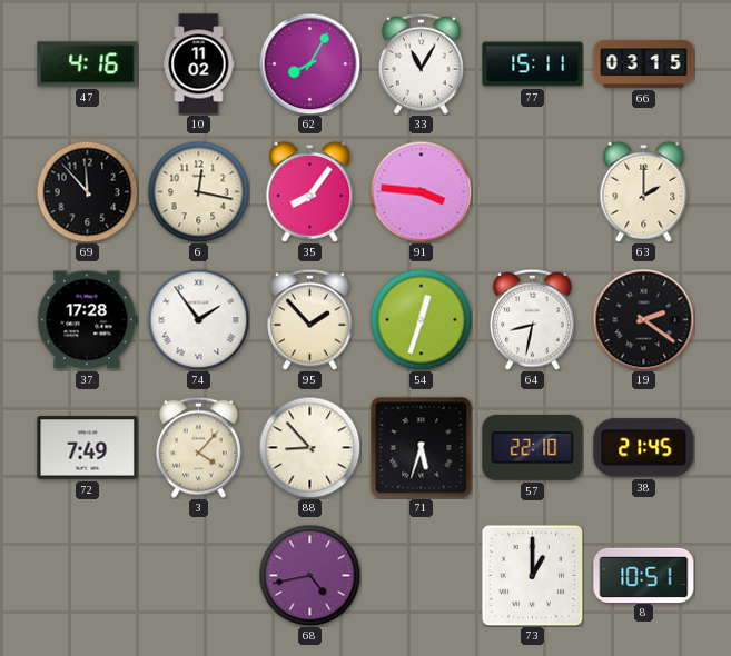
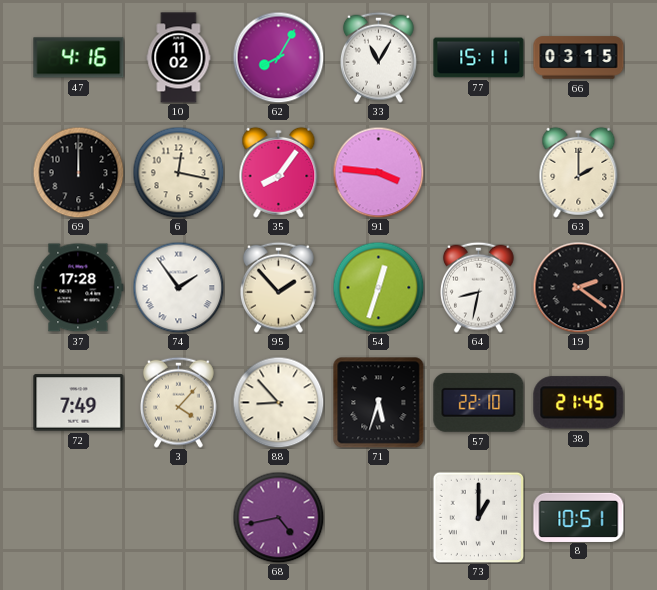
69: 11:53 -> 12:00 (78, 172)
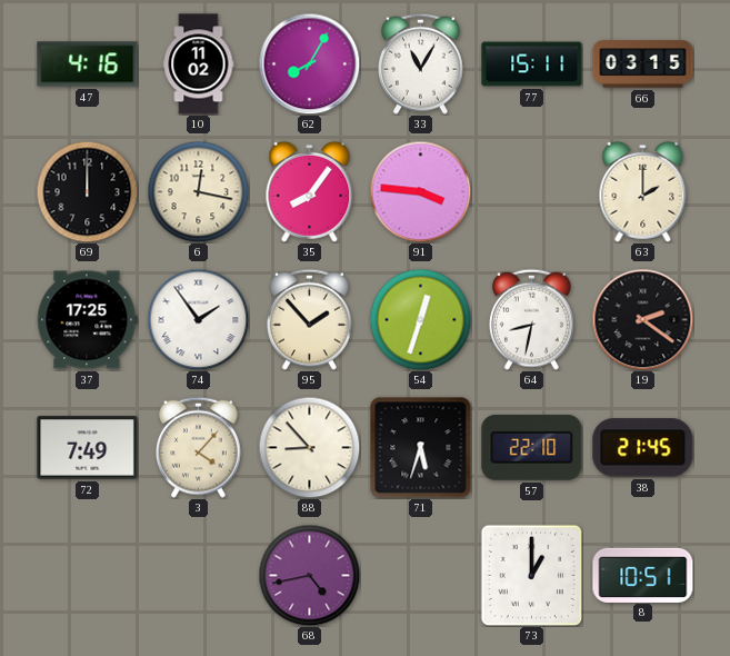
37: 17:28 -> 17:25 (88, 320)
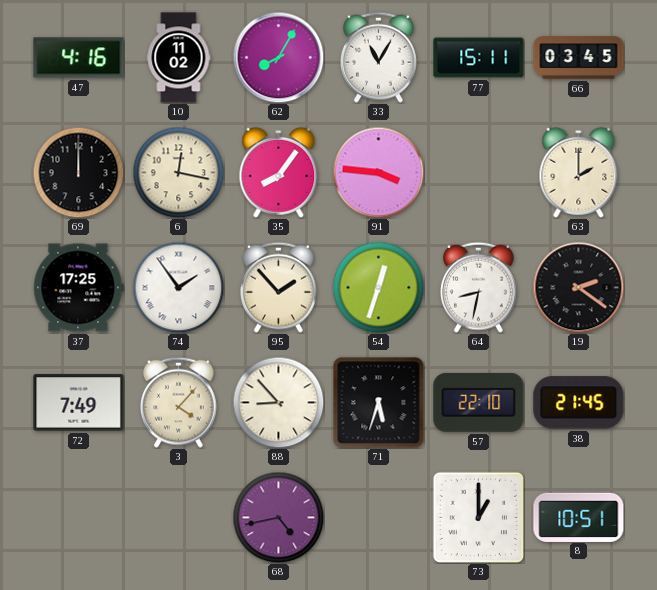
66: 03:15 -> 03:45 (579, 58)
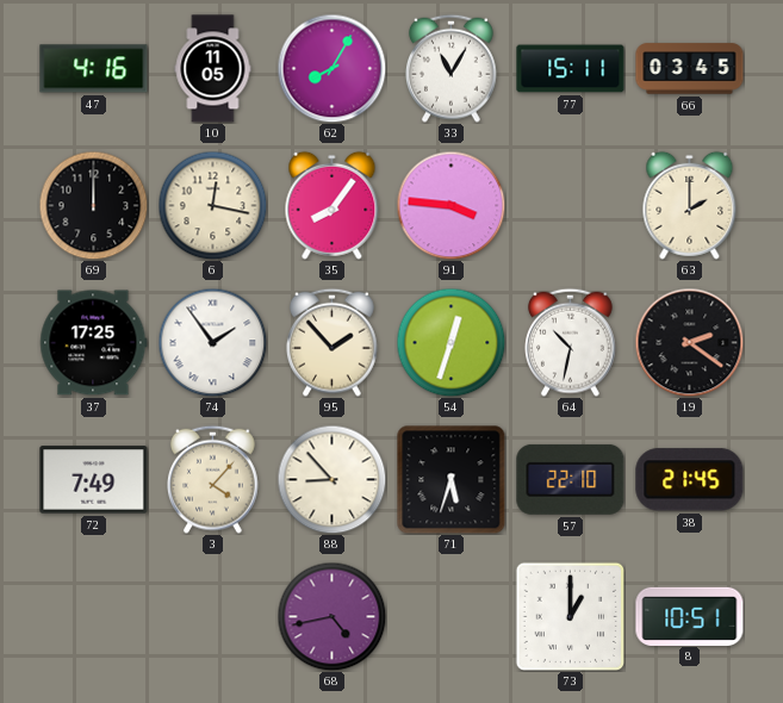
10: 11:02 -> 11:05 (213, 69)
64: 8:32 -> 10:32 (571, 342)
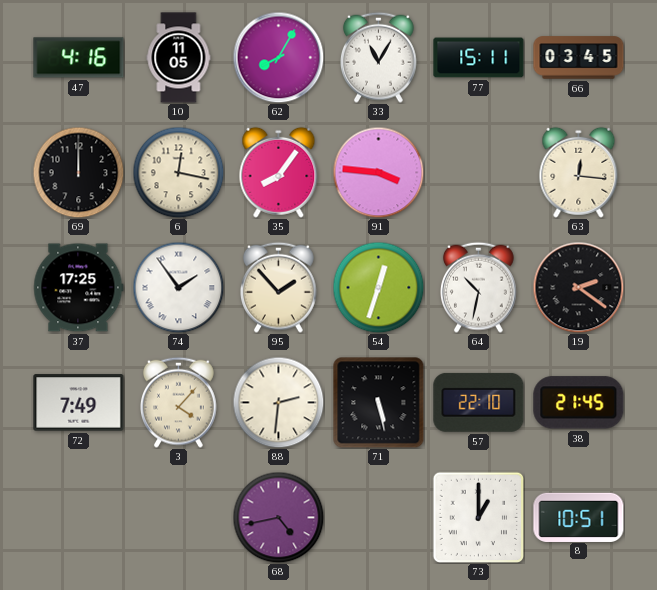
63: 2:00 -> 12:16 (579, 172)
88: 8:53 -> 2:31 (278, 402)
71: 5:33 -> 5:28 (379, 403)
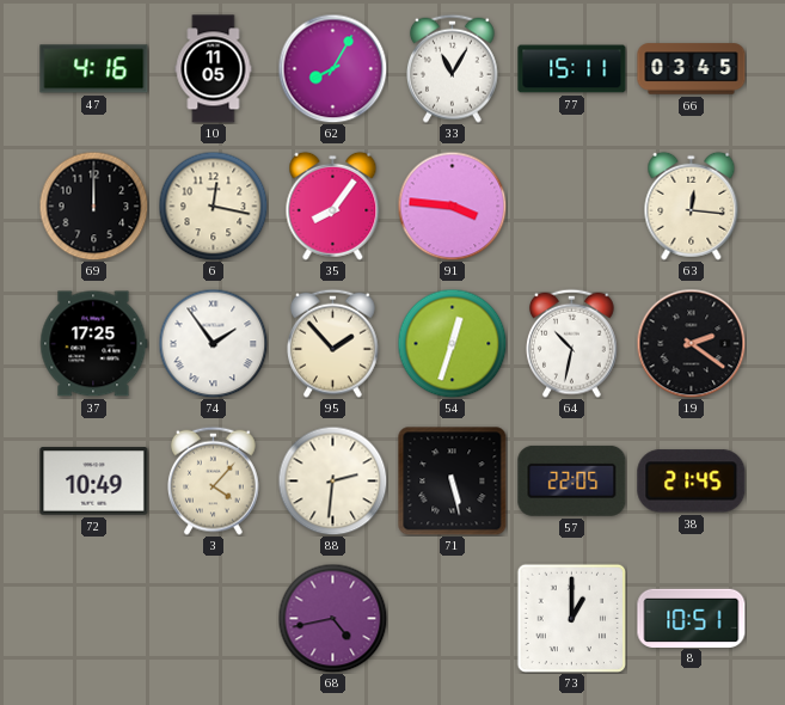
72: 7:49 -> 10:49 (94, 482)
57: 22:10 -> 22:05 (572, 480)
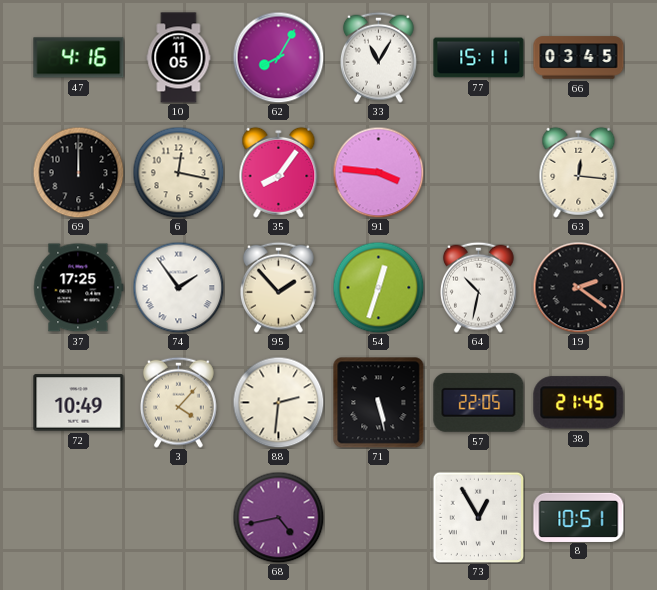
73: 1:00 -> 12:55 (478, 517)
